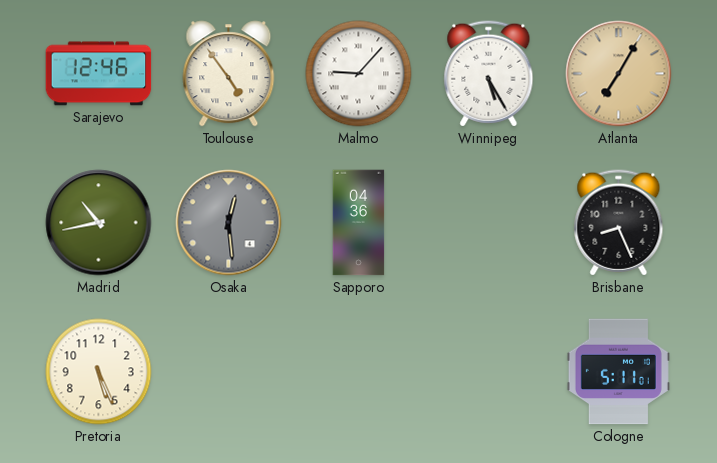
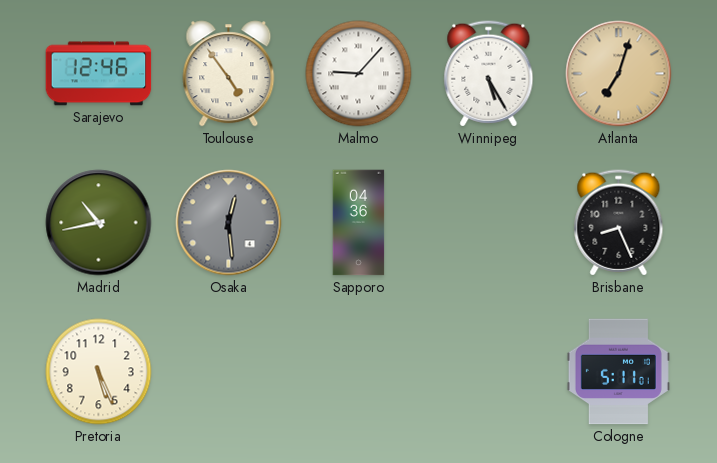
Atlanta: 7:05 -> 7:03 (619, 74)
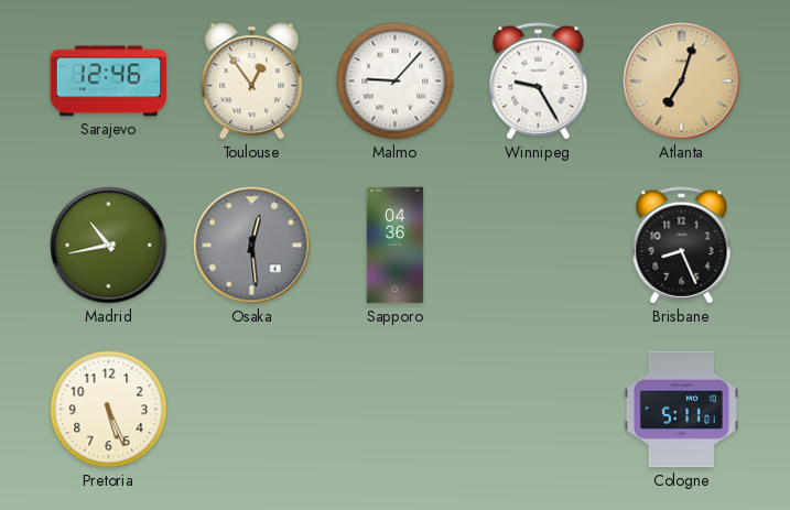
Toulouse: 4:54 -> 12:54 (252, 82)
Winnipeg: 5:25 -> 9:25 (539, 82)
